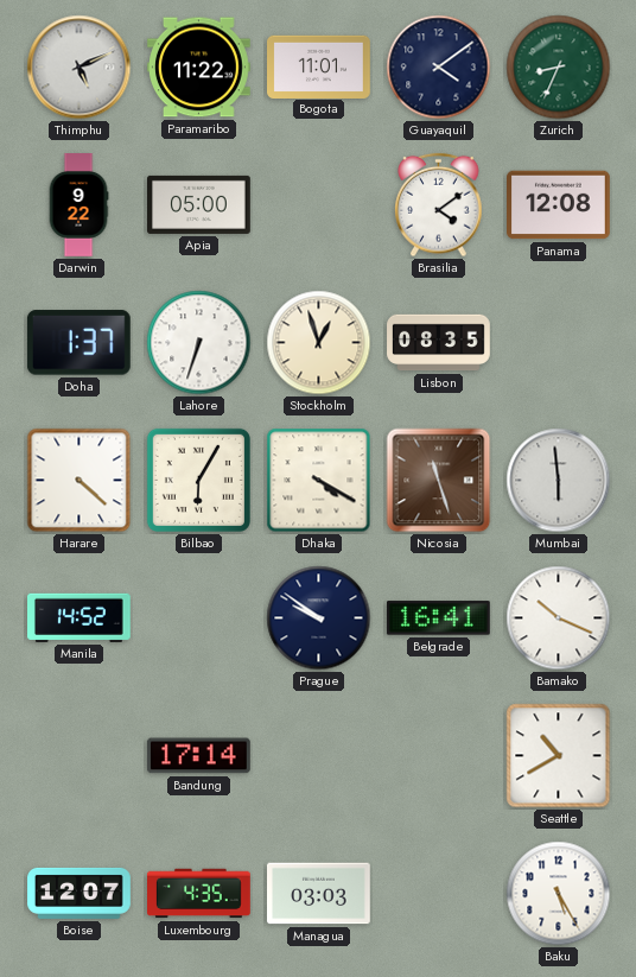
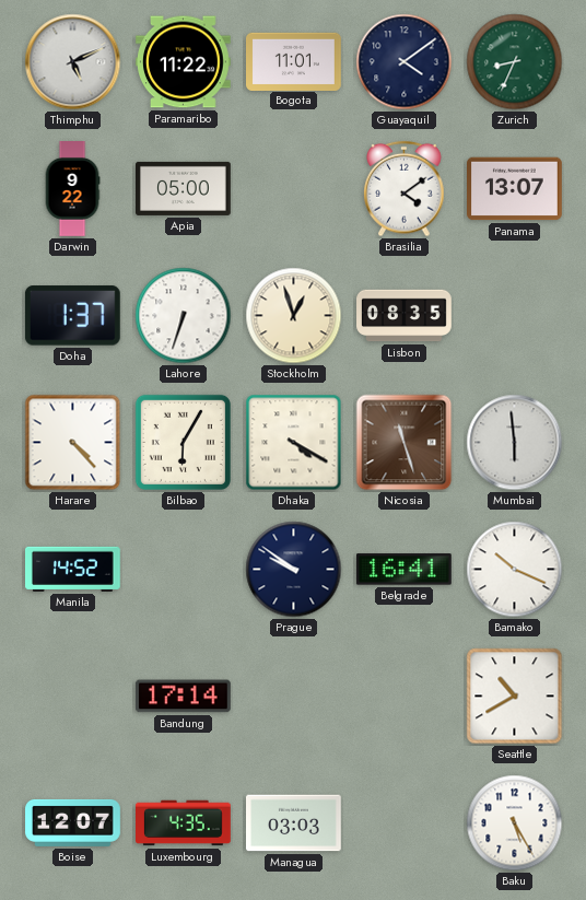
Panama: 12:08 -> 13:07 (515, 189)
Harare: 4:22 -> 4:23 (73, 443)
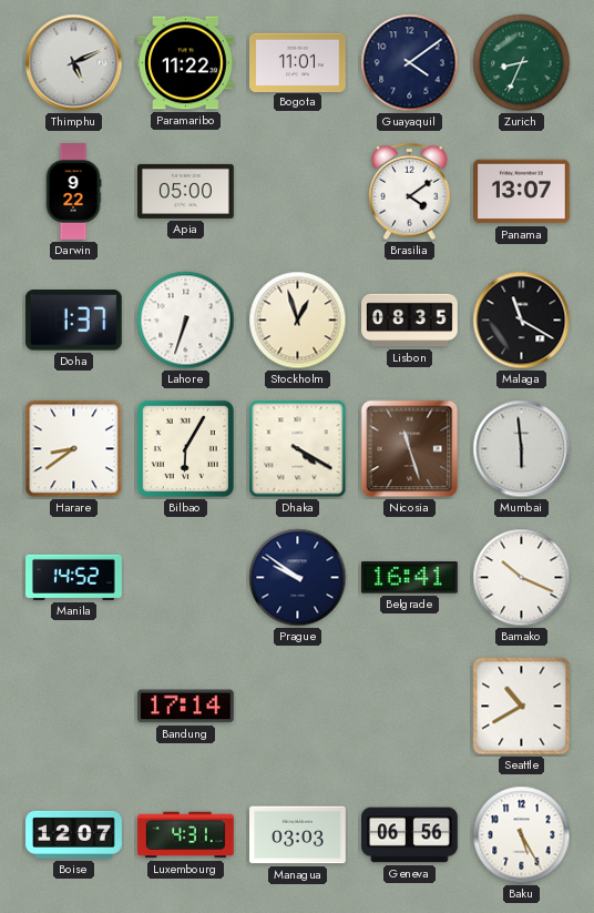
Malaga: none -> 11:20 (522, 321)
Harare: 4:23 -> 8:39 (74, 449)
Luxembourg: 4:35 -> 4:31 (186, 835)
Geneva: none -> 06:56 (410, 835)
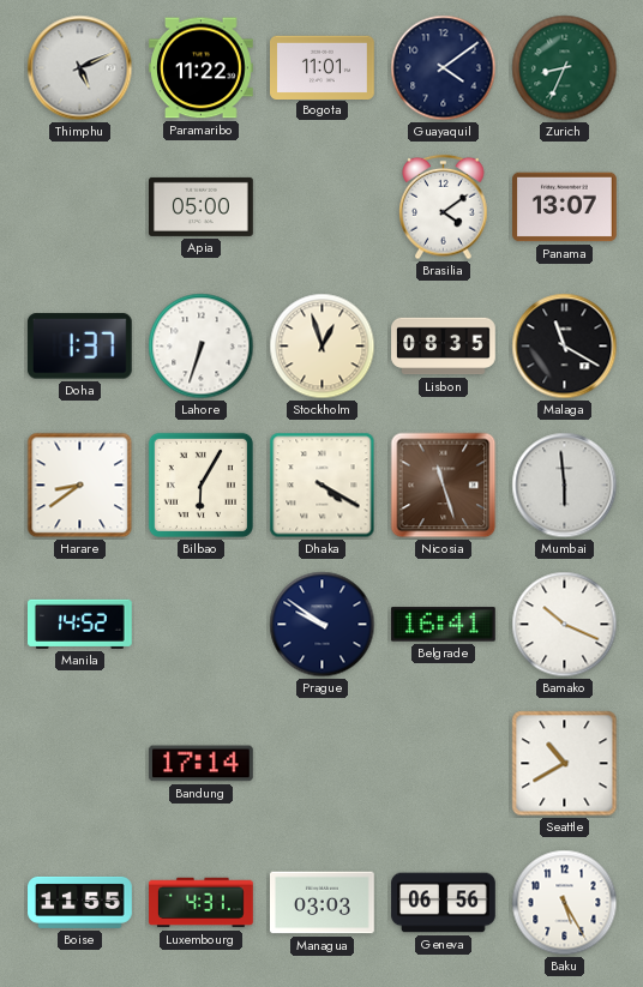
Darwin: 9:22 -> none (73, 192)
Boise: 12:07 -> 11:55 (80, 902)
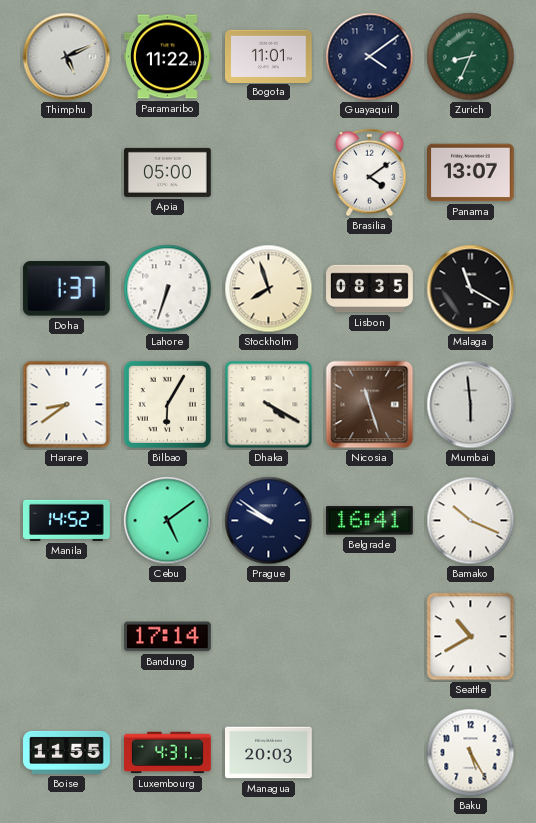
Stockholm: 12:57 -> 7:57 (269, 289)
Cebu: none -> 5:09 (168, 521)
Managua: 03:03 -> 20:03 (269, 753)
Geneva: 06:56 -> none (444, 903)
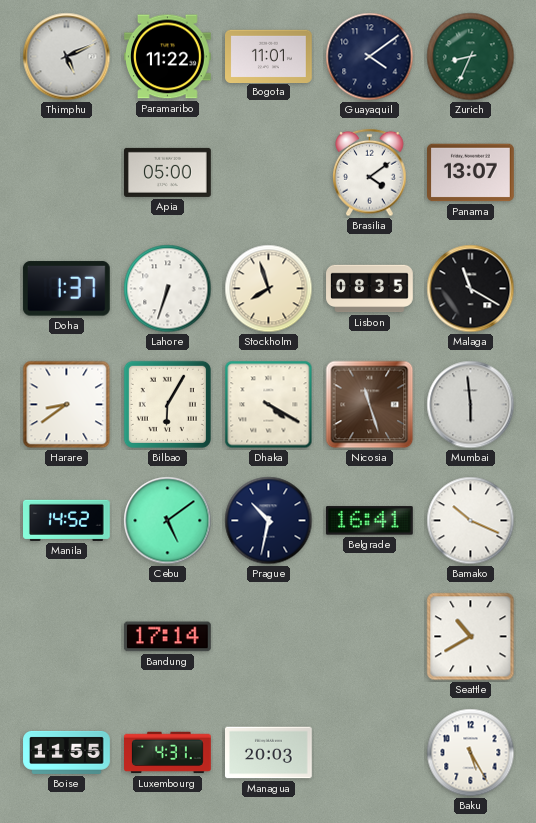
Prague: 9:51 -> 10:32 (269, 521)
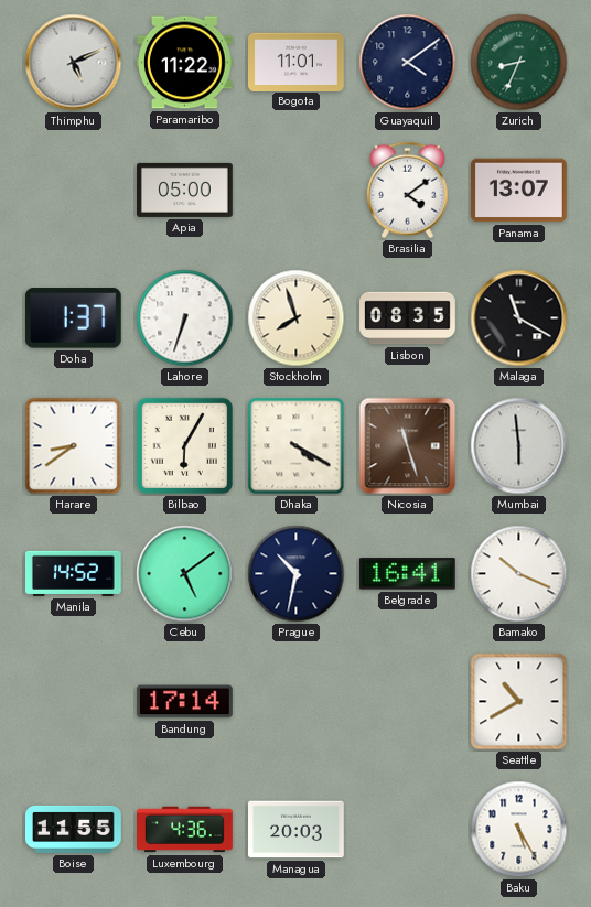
Luxembourg: 4:31 -> 4:36 (185, 830)
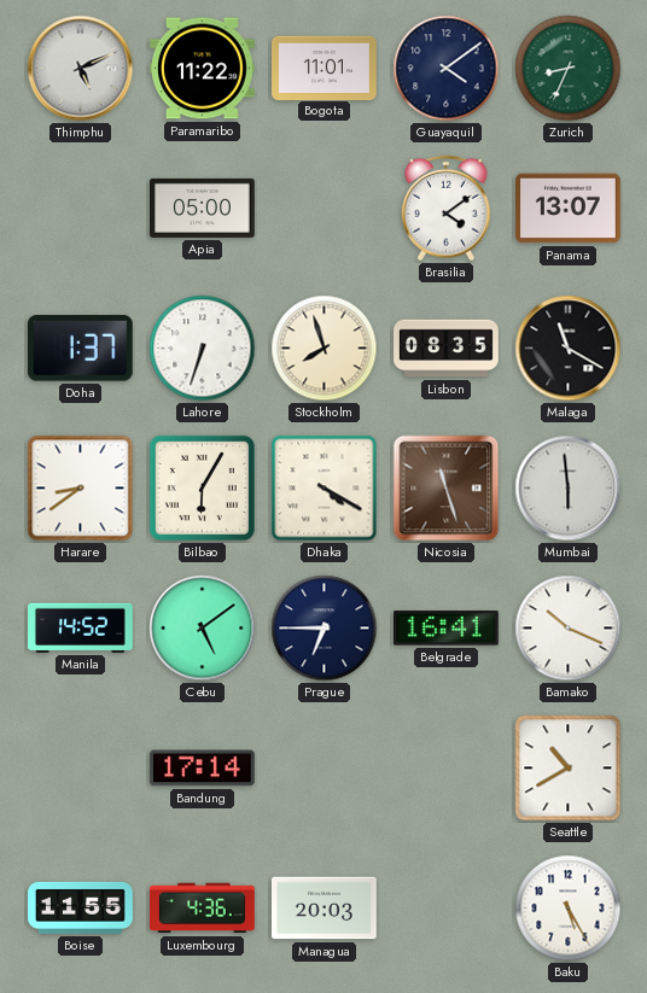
Prague: 10:32 -> 6:45 (325, 629)
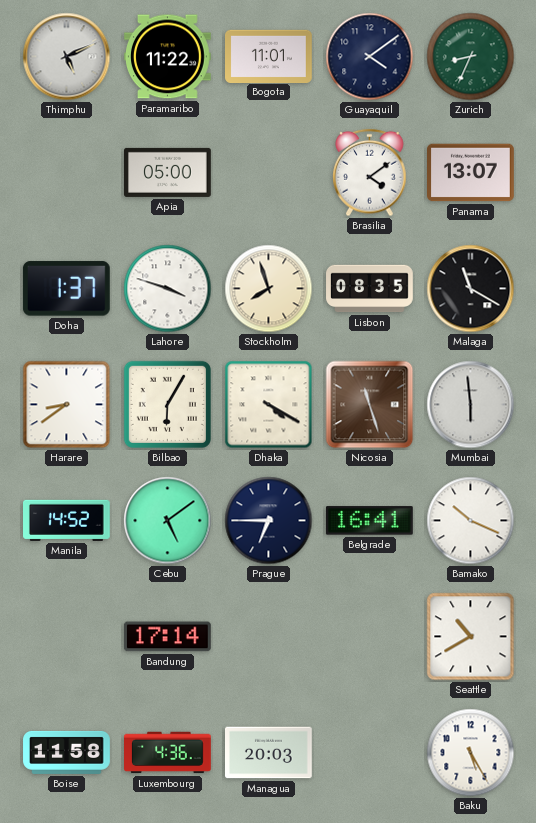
Lahore: 6:33 -> 3:48 (168, 289)
Boise: 11:55 -> 11:58 (67, 752)
